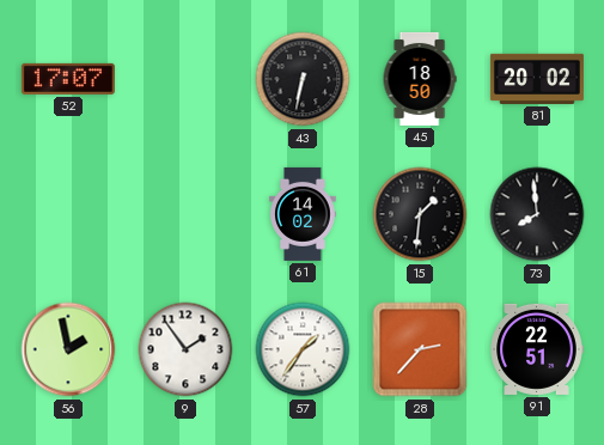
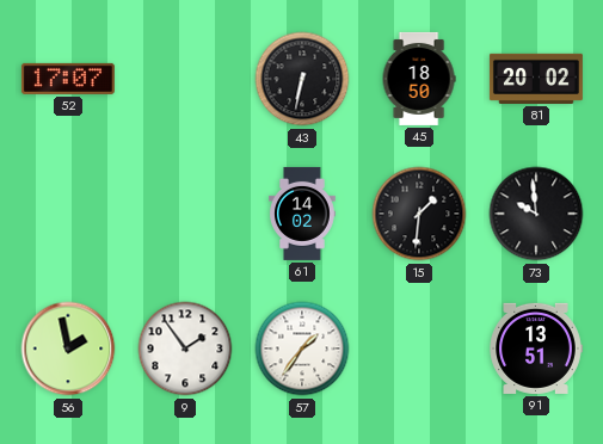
73: 7:59 -> 9:59 (536, 214)
28: 2:37 -> none (420, 349)
91: 22:51 -> 13:51 (536, 349)
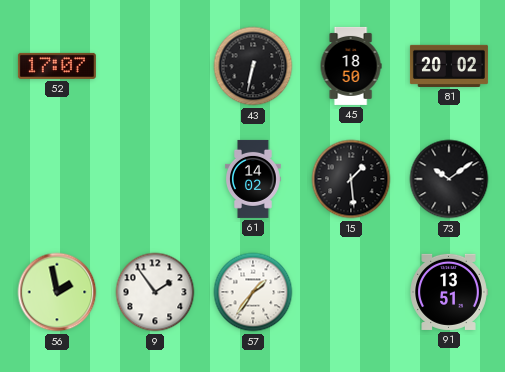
15: 1:31 -> 1:29 (351, 179)
73: 9:59 -> 10:09 (449, 179)
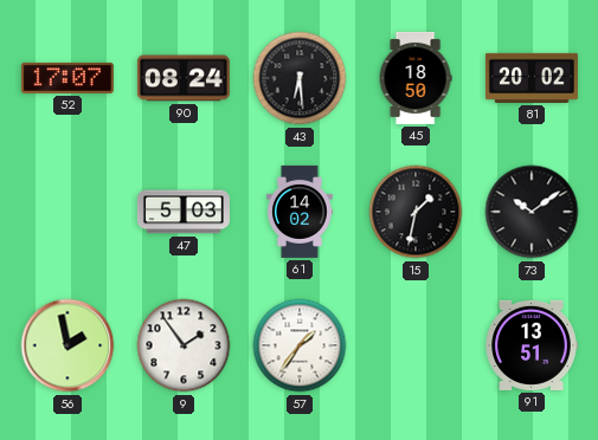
90: none -> 08:24 (184, 78)
43: 6:32 -> 6:29 (300, 78)
47: none -> 5:03 (184, 212)
15: 1:29 -> 1:32 (416, 212)
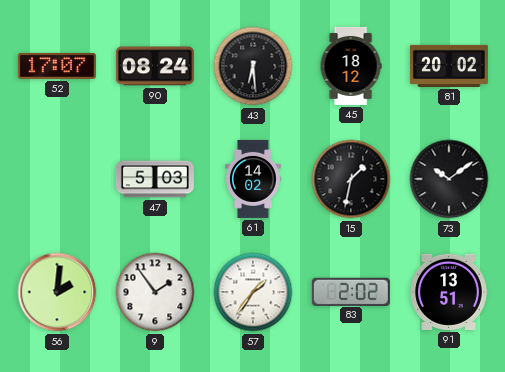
45: 18:50 -> 18:12 (351, 66)
56: 1:58 -> 2:01 (57, 292)
83: none -> 2:02 (351, 291)
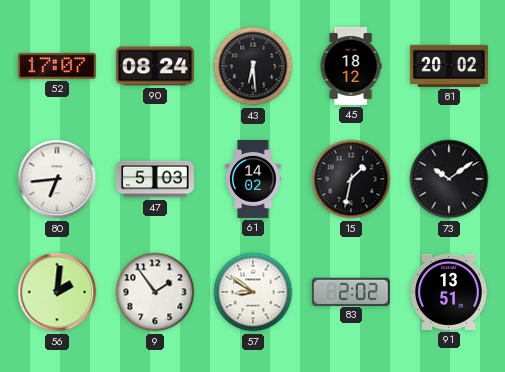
80: none -> 6:44 (57, 179)
57: 1:36 -> 8:51 (253, 292)
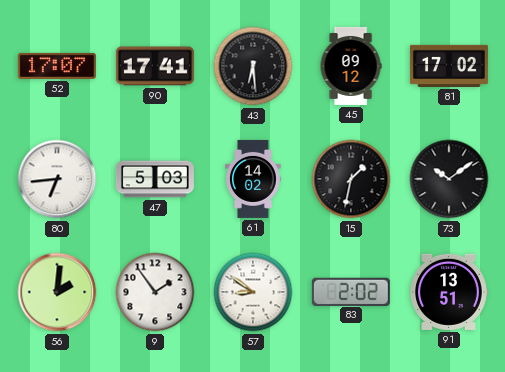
90: 08:24 -> 17:41 (155, 66)
45: 18:12 -> 09:12 (351, 66)
81: 20:02 -> 17:02 (449, 66)
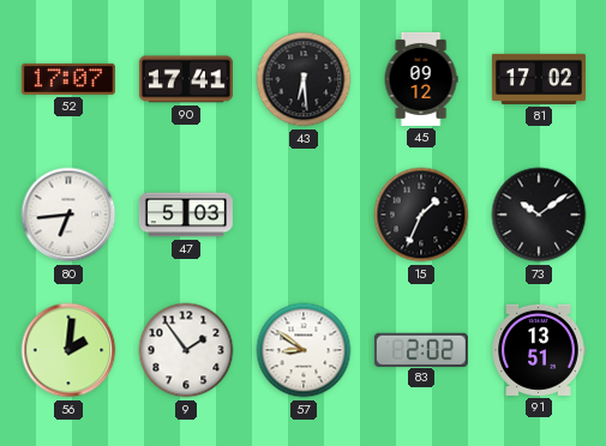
61: 14:02 -> none (254, 179)
15: 1:32 -> 1:34 (421, 215)
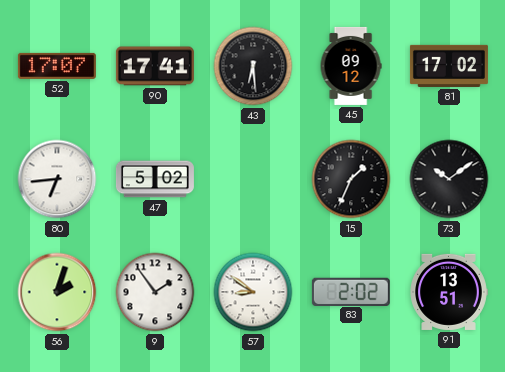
47: 5:03 -> 5:02 (155, 179)
56: 2:01 -> 2:03 (57, 292)
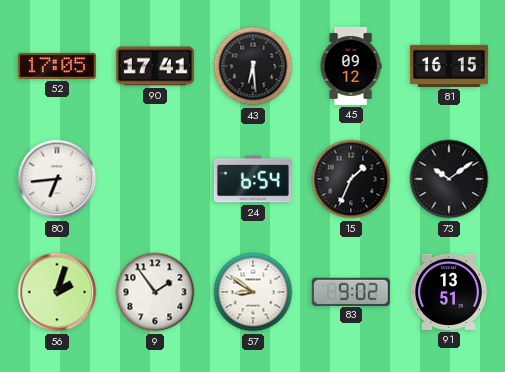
52: 17:07 -> 17:05 (57, 66)
81: 17:02 -> 16:15 (449, 66)
47: 5:02 -> none (155, 179)
24: none -> 6:54 (253, 179)
83: 2:02 -> 9:02 (351, 291)
